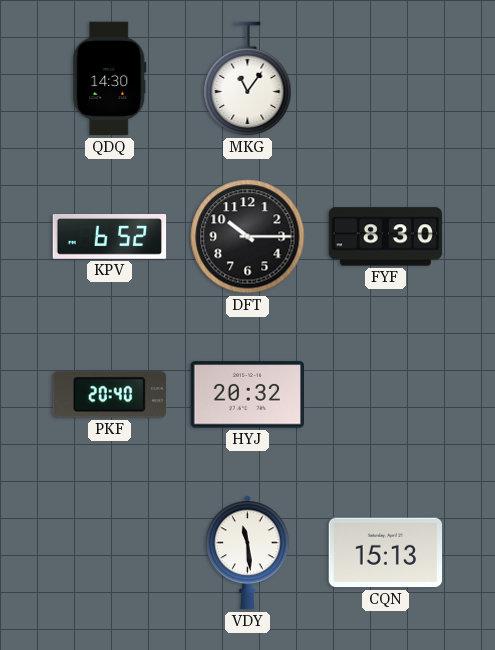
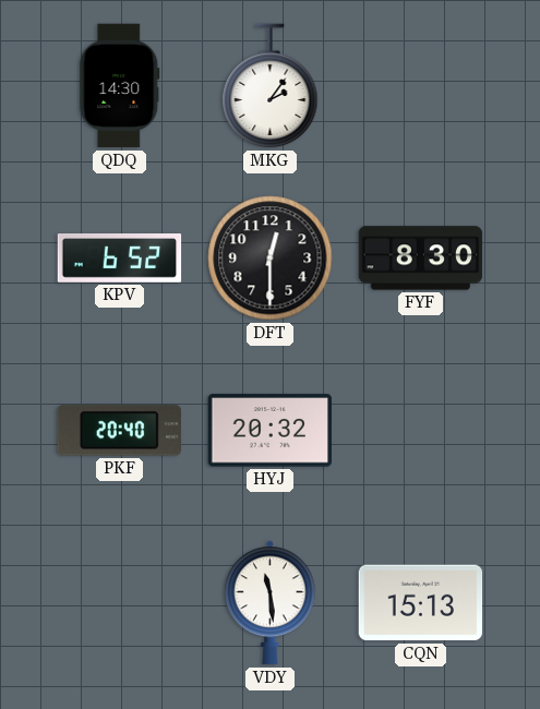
MKG: 11:06 -> 2:06 (271, 86)
DFT: 10:15 -> 12:30 (271, 259)
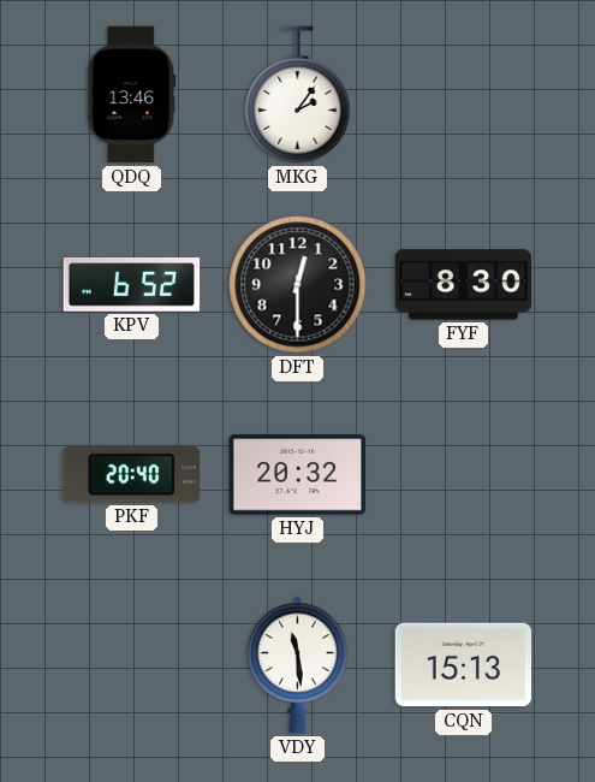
QDQ: 14:30 -> 13:46 (132, 95)
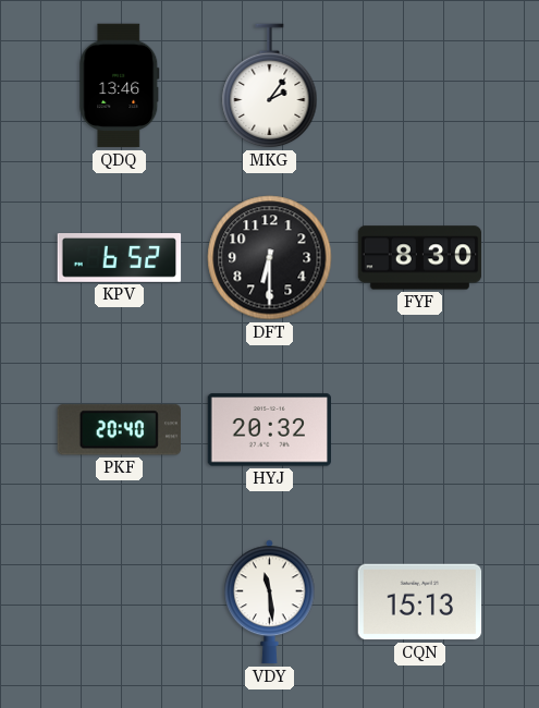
DFT: 12:30 -> 6:30 (270, 258)
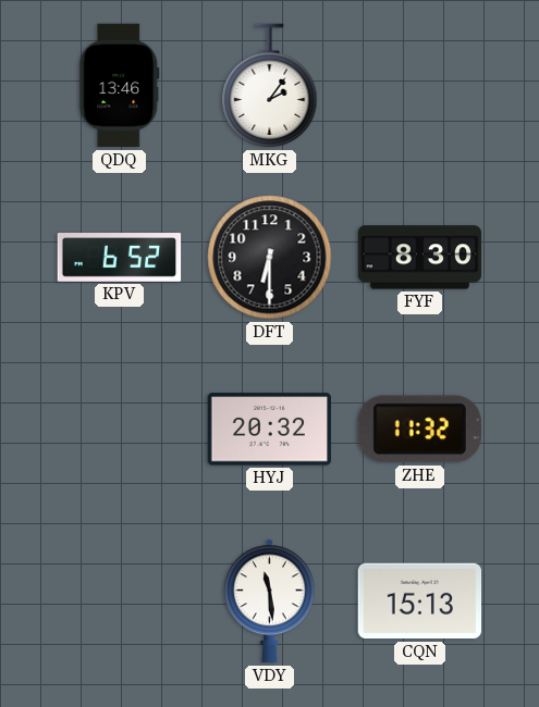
PKF: 20:40 -> none (119, 430)
ZHE: none -> 11:32 (419, 430)
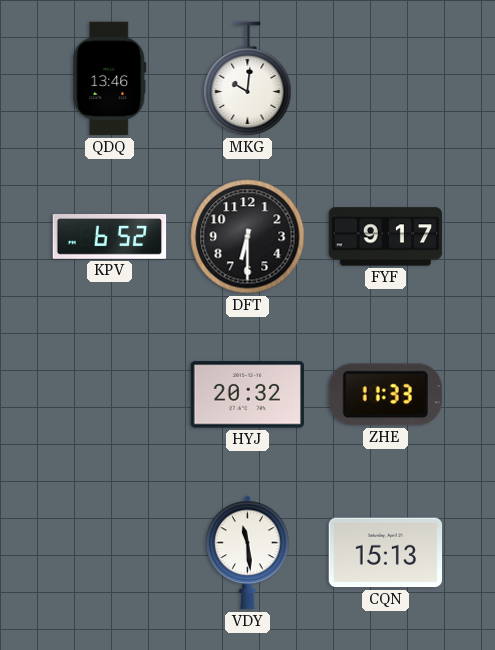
MKG: 2:06 -> 10:01 (248, 79)
FYF: 8:30 -> 9:17 (386, 237)
ZHE: 11:32 -> 11:33 (385, 395)
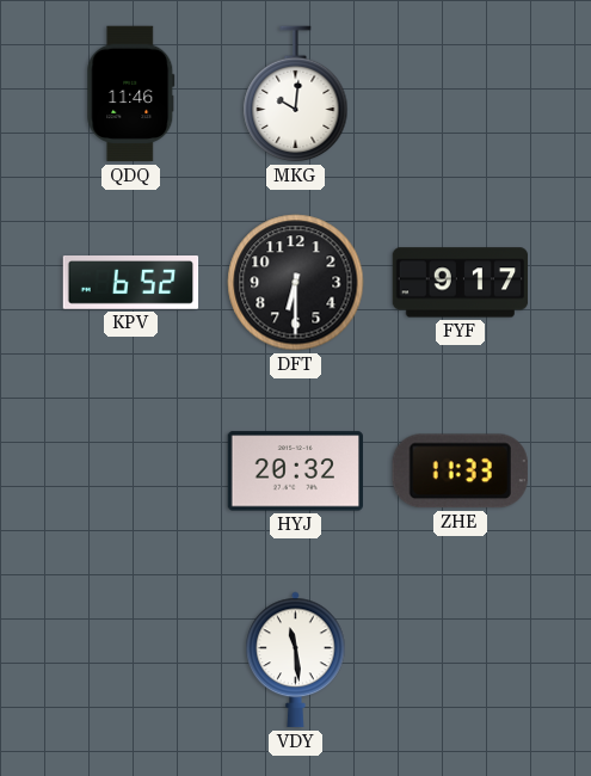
QDQ: 13:46 -> 11:46 (131, 94)
CQN: 15:13 -> none (386, 553)
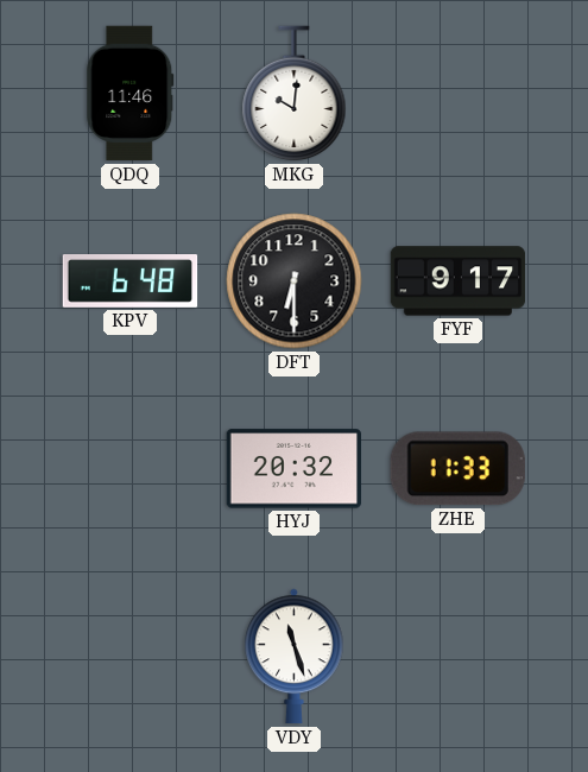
KPV: 6:52 -> 6:48 (131, 281)
VDY: 11:29 -> 11:27 (295, 657)
